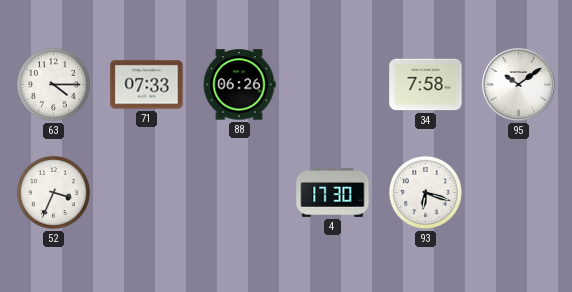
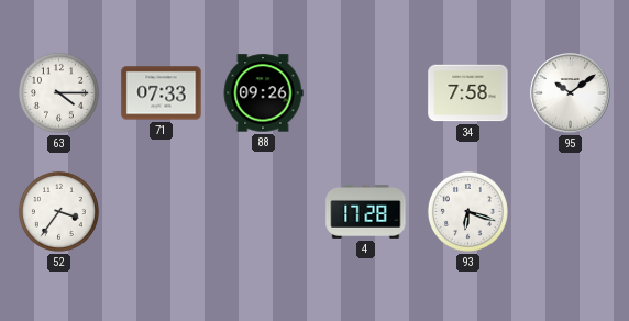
88: 06:26 -> 09:26 (263, 93)
52: 3:34 -> 3:36 (58, 211)
4: 17:30 -> 17:28 (366, 211)
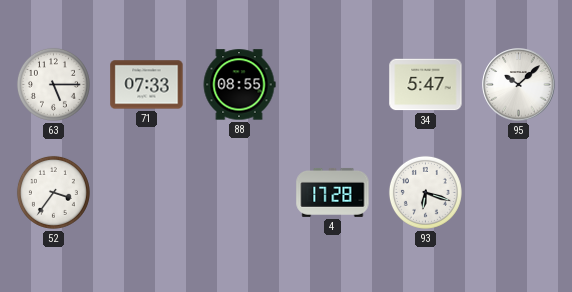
63: 4:15 -> 5:15 (53, 84)
88: 09:26 -> 08:55 (239, 85)
34: 7:58 -> 5:47 (426, 85)
95: 10:09 -> 10:08 (519, 85)
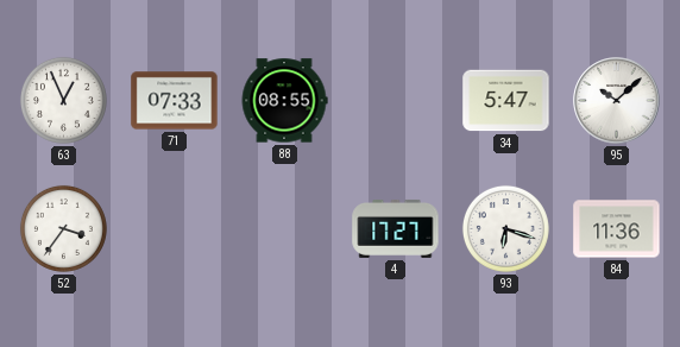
63: 5:15 -> 12:56 (63, 100)
4: 17:28 -> 17:27 (396, 228)
84: none -> 11:36 (617, 229)
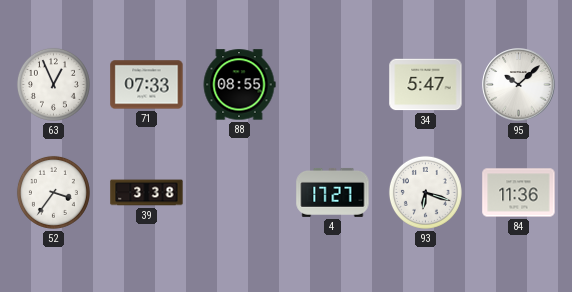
39: none -> 3:38 (147, 193)
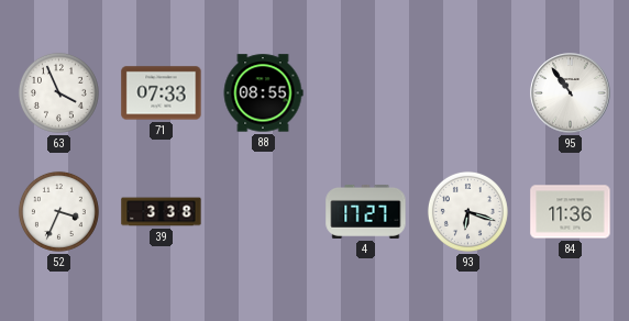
63: 12:56 -> 3:56 (58, 92)
34: 5:47 -> none (426, 85)
95: 10:08 -> 10:54 (571, 93)
52: 3:36 -> 3:34 (58, 211)
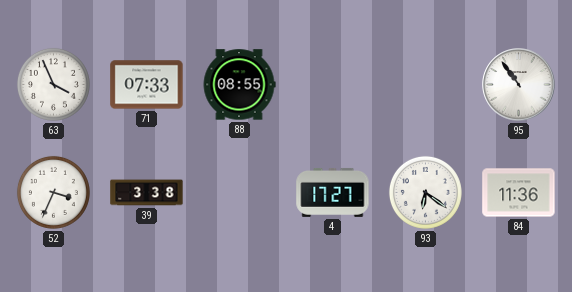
93: 6:18 -> 6:21 (425, 192)
